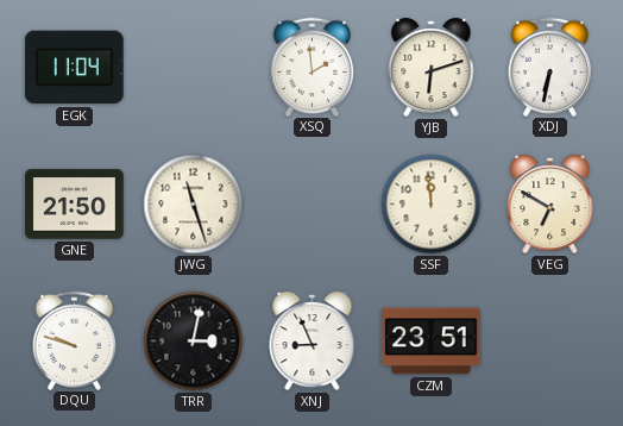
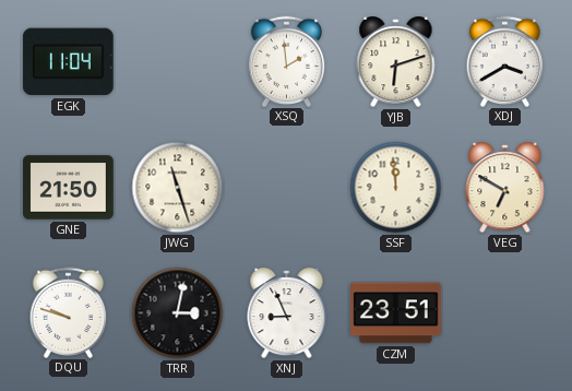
XDJ: 6:32 -> 3:40 (505, 61)
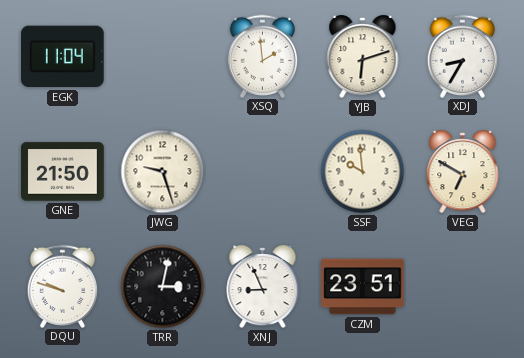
XDJ: 3:40 -> 8:35 (463, 56)
JWG: 11:27 -> 9:27 (163, 172)
SSF: 11:59 -> 9:59 (363, 172)
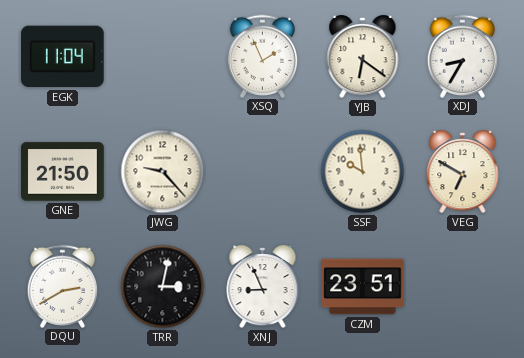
XSQ: 1:59 -> 1:56 (263, 56)
YJB: 6:12 -> 6:21 (363, 58)
JWG: 9:27 -> 9:23 (163, 172)
DQU: 9:48 -> 2:40 (63, 286)
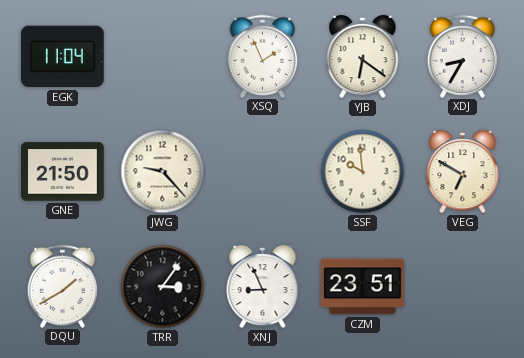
DQU: 2:40 -> 1:40 (63, 286)
TRR: 3:02 -> 3:06 (163, 287)
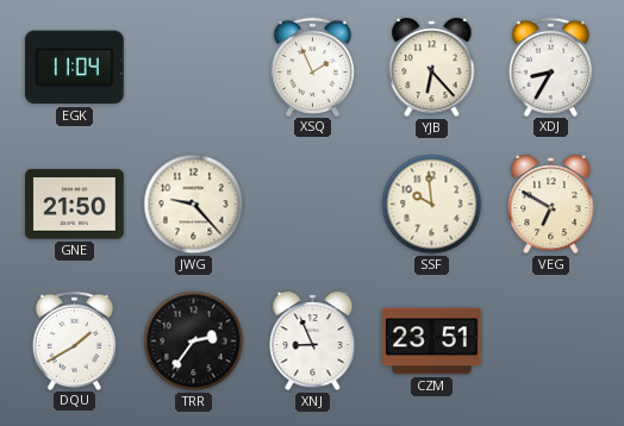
YJB: 6:21 -> 6:23 (432, 69)
TRR: 3:06 -> 2:36 (194, 342)
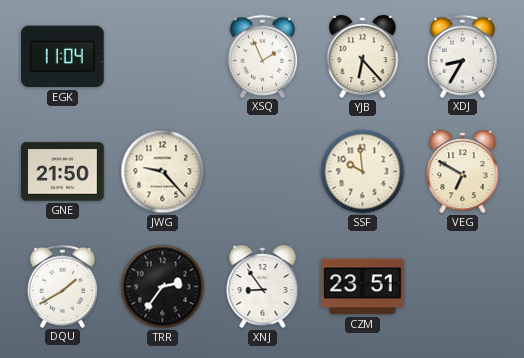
XNJ: 8:56 -> 8:54 (263, 288)
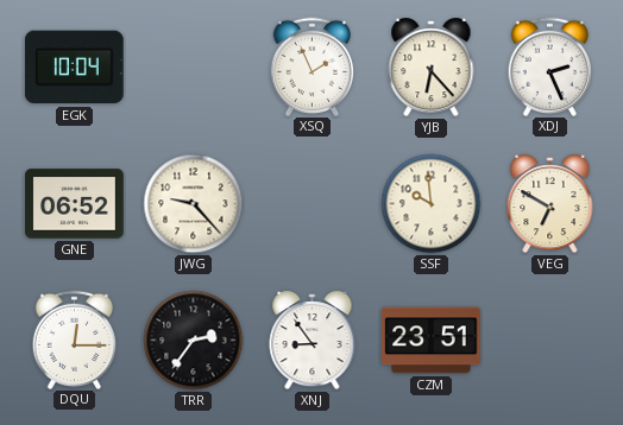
EGK: 11:04 -> 10:04 (75, 68)
XDJ: 8:35 -> 2:26 (550, 66)
GNE: 21:50 -> 06:52 (75, 204)
DQU: 1:40 -> 12:15 (75, 340)
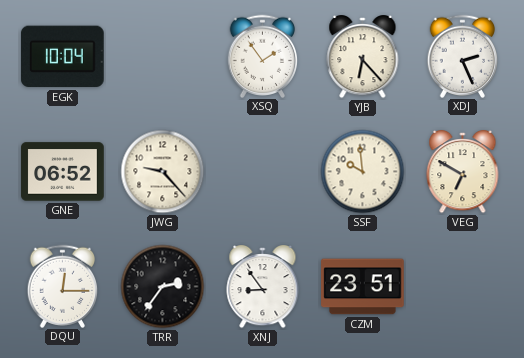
XSQ: 1:56 -> 1:54 (263, 56)
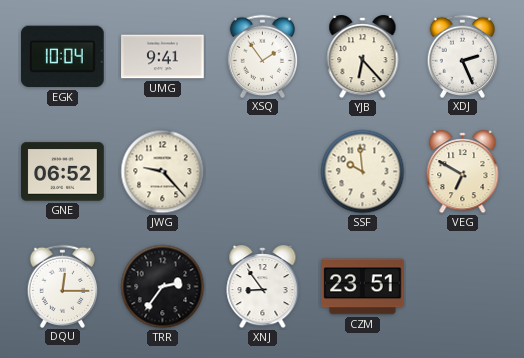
UMG: none -> 9:41 (163, 57)
